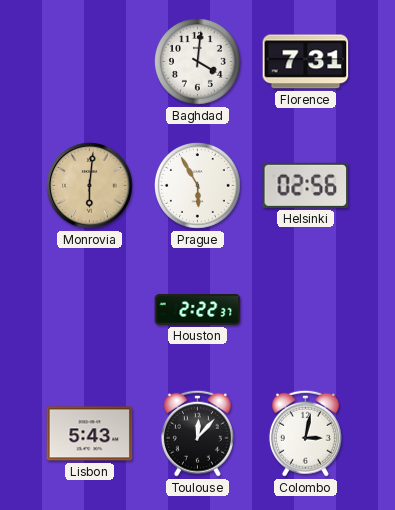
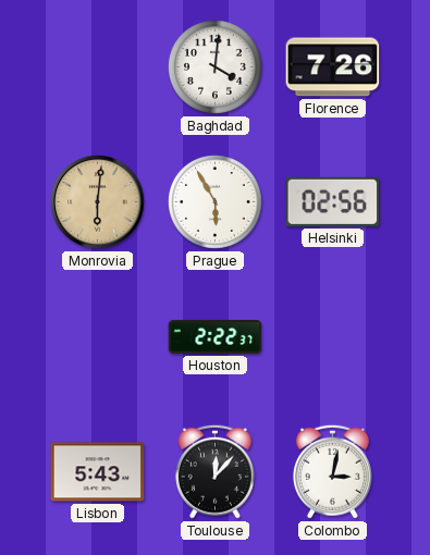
Florence: 7:31 -> 7:26 (333, 67)
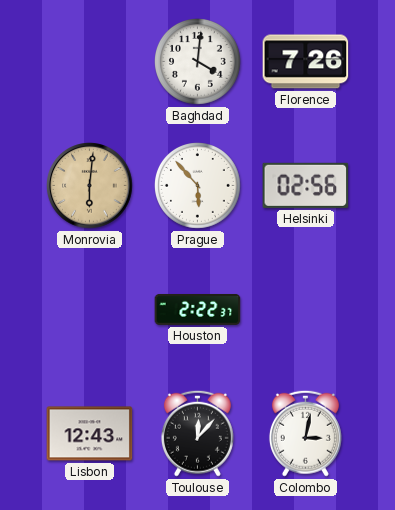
Prague: 5:55 -> 5:53 (198, 186)
Lisbon: 5:43 -> 12:43 (90, 434)
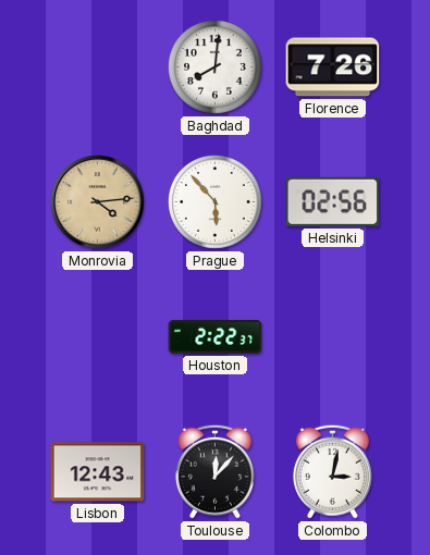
Baghdad: 4:01 -> 8:01 (216, 67)
Monrovia: 6:01 -> 4:14 (98, 202)
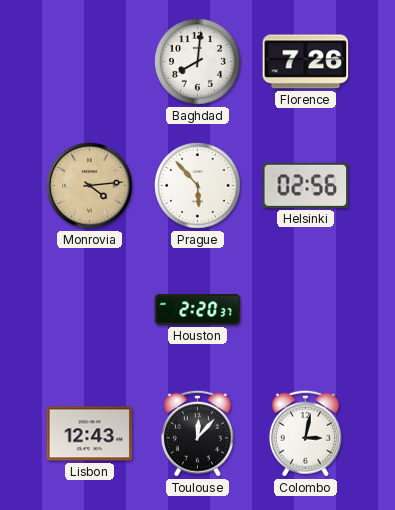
Houston: 2:22 -> 2:20 (198, 309)
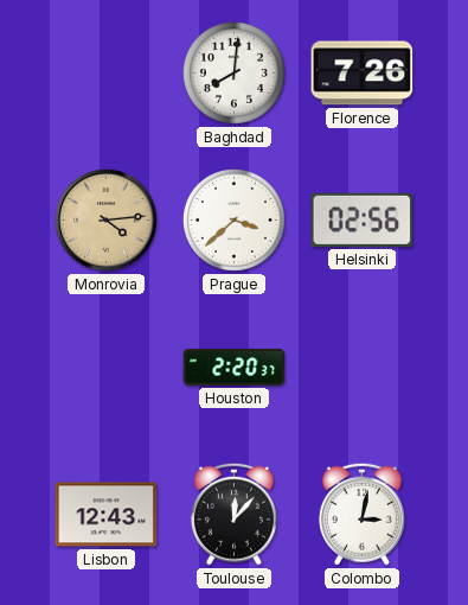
Prague: 5:53 -> 3:38 (235, 221)
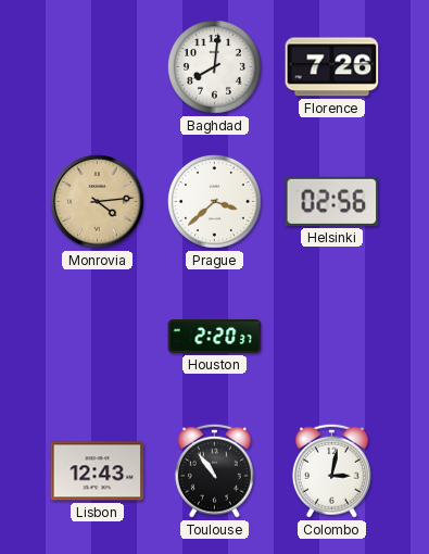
Toulouse: 12:07 -> 10:54 (214, 470)
